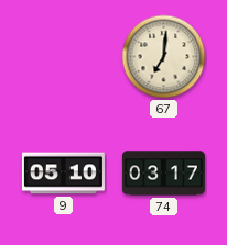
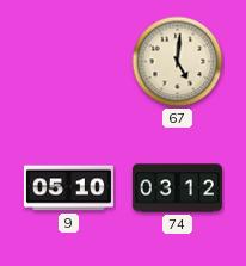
67: 7:01 -> 5:01 (178, 62)
74: 03:17 -> 03:12 (177, 188)
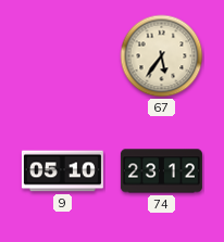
67: 5:01 -> 5:36 (162, 56)
74: 03:12 -> 23:12 (161, 171)
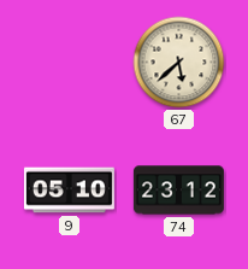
67: 5:36 -> 5:38 (179, 63)
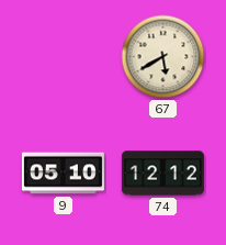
67: 5:38 -> 5:40 (163, 57)
74: 23:12 -> 12:12 (162, 174)
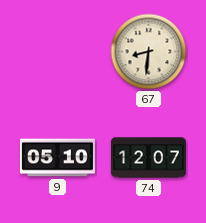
67: 5:40 -> 8:31 (149, 52)
74: 12:12 -> 12:07 (148, 158)
